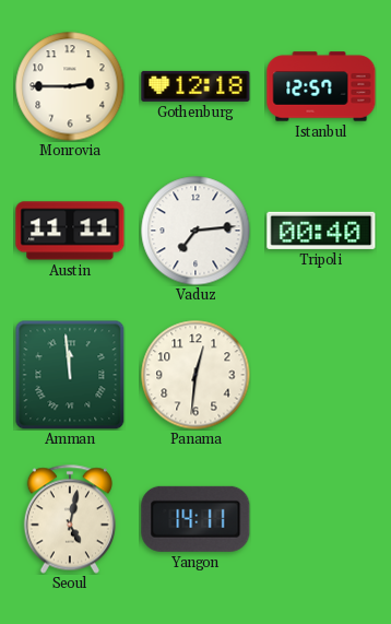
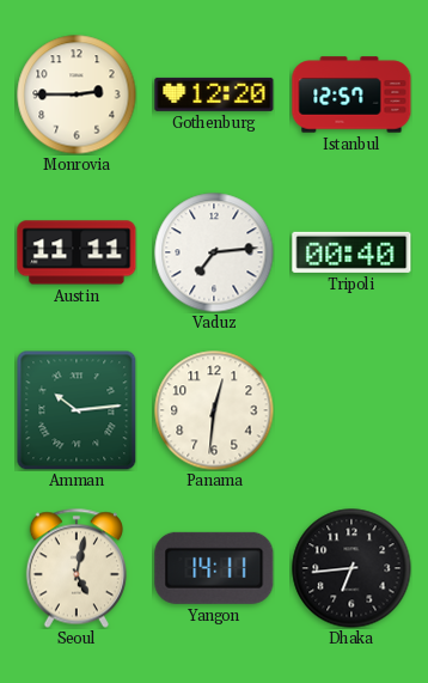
Gothenburg: 12:18 -> 12:20 (214, 94)
Amman: 11:59 -> 10:14 (77, 410)
Dhaka: none -> 6:44 (351, 568)
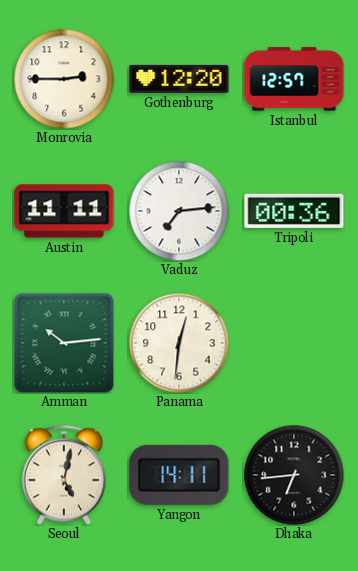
Tripoli: 00:40 -> 00:36 (294, 211)
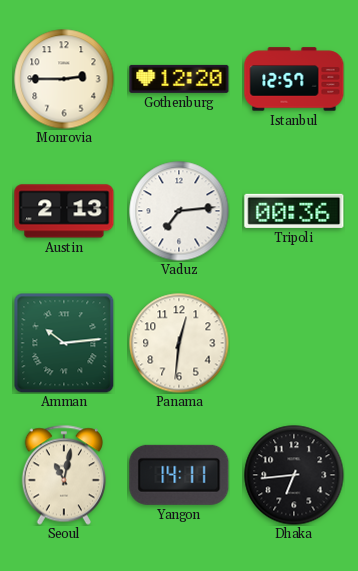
Austin: 11:11 -> 2:13 (64, 211)
Seoul: 5:02 -> 11:02 (64, 475)
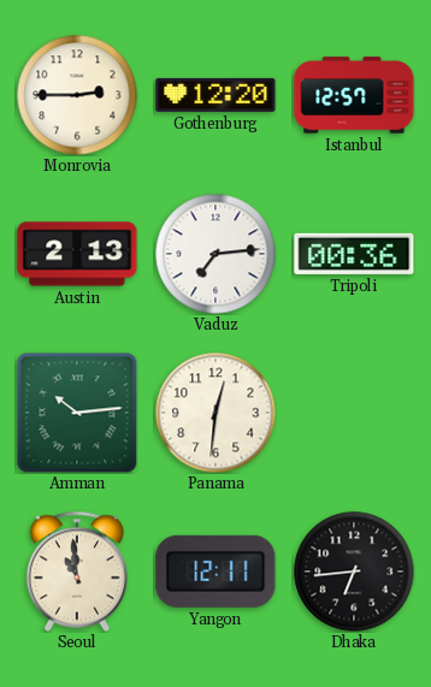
Seoul: 11:02 -> 10:59 (77, 571)
Yangon: 14:11 -> 12:11 (215, 571)
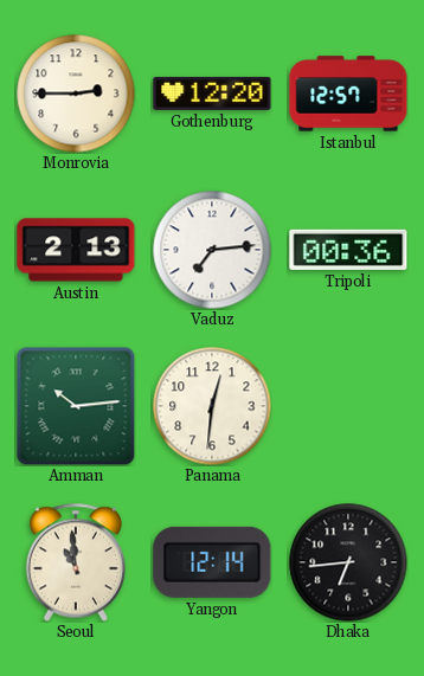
Yangon: 12:11 -> 12:14 (212, 562)
